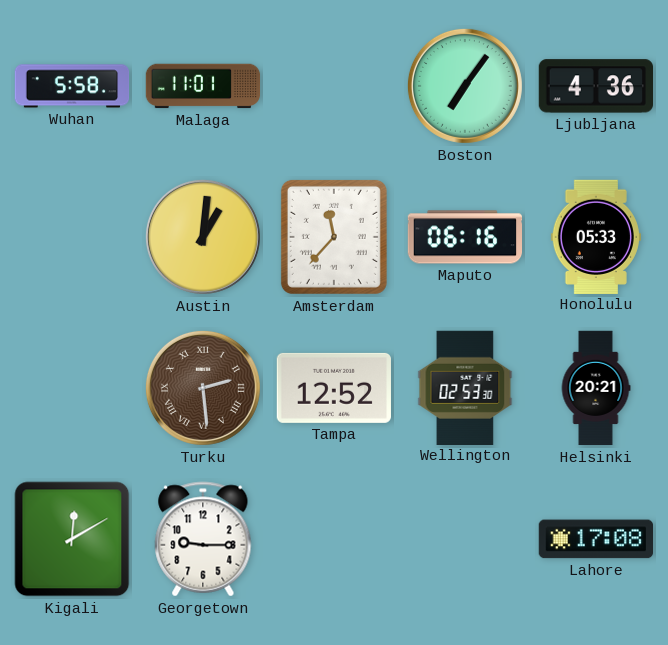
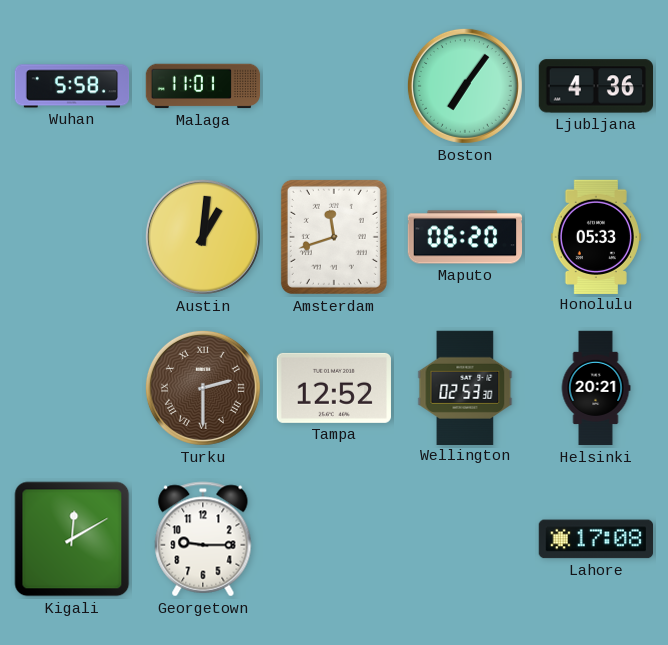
Amsterdam: 11:37 -> 11:42 (334, 237)
Maputo: 06:16 -> 06:20 (465, 237)
Turku: 2:29 -> 2:30 (203, 388)
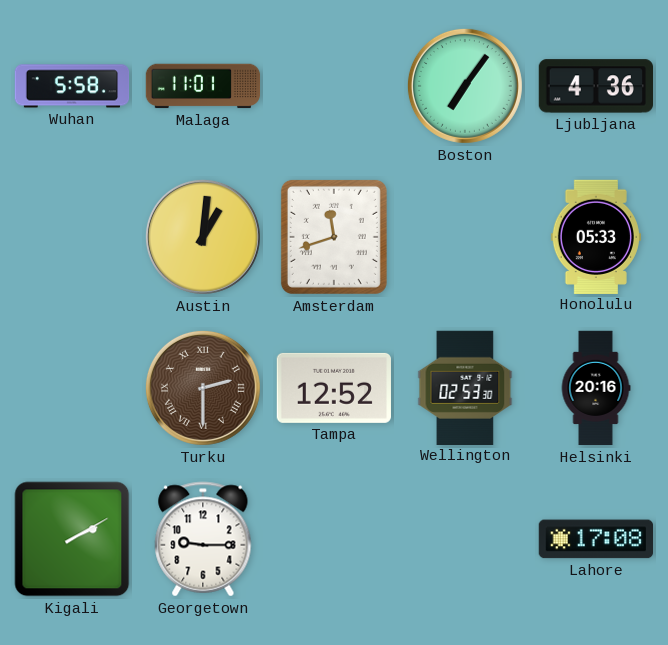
Maputo: 06:20 -> none (465, 237)
Helsinki: 20:21 -> 20:16 (596, 388)
Kigali: 12:10 -> 2:10 (72, 539)
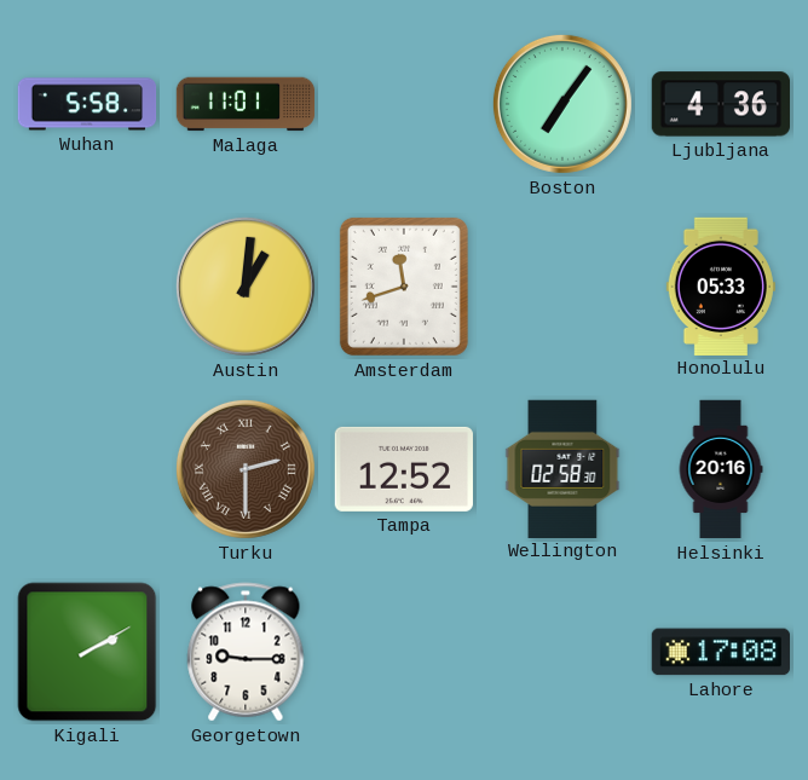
Wellington: 02:53 -> 02:58 (562, 468)
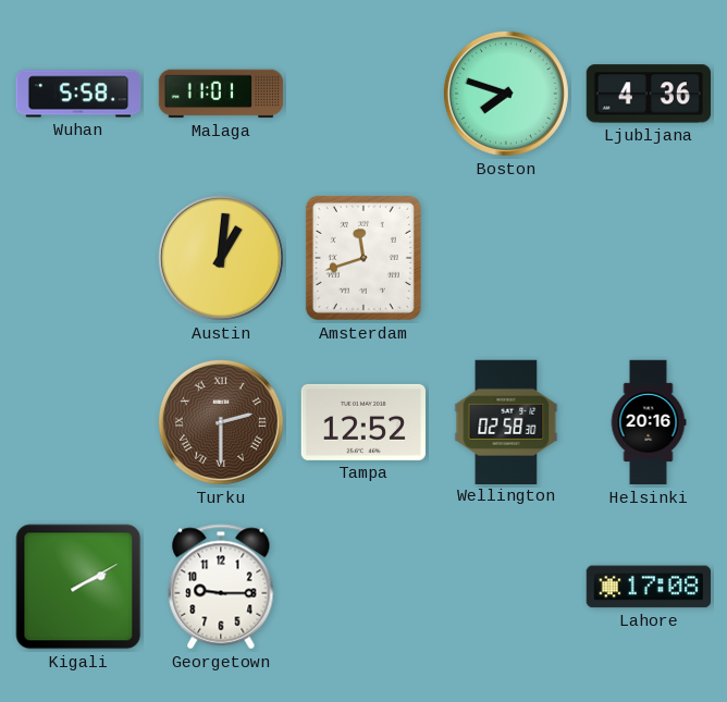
Boston: 7:06 -> 7:48 (506, 94)
Honolulu: 05:33 -> none (721, 285)
